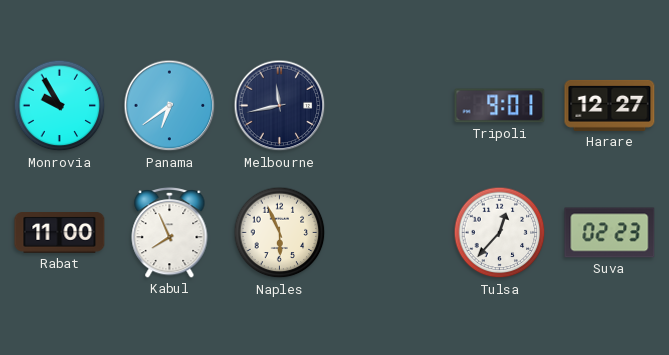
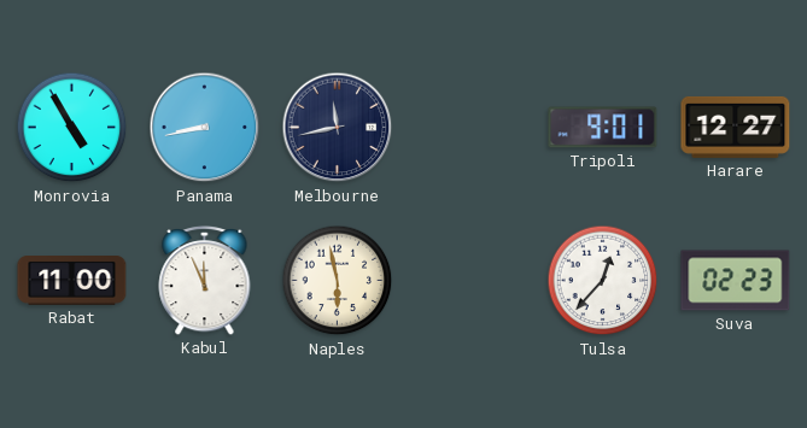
Monrovia: 9:55 -> 4:55 (72, 128)
Panama: 6:39 -> 8:43 (205, 128)
Kabul: 7:56 -> 11:56 (205, 280)
Naples: 5:56 -> 5:58 (338, 281)
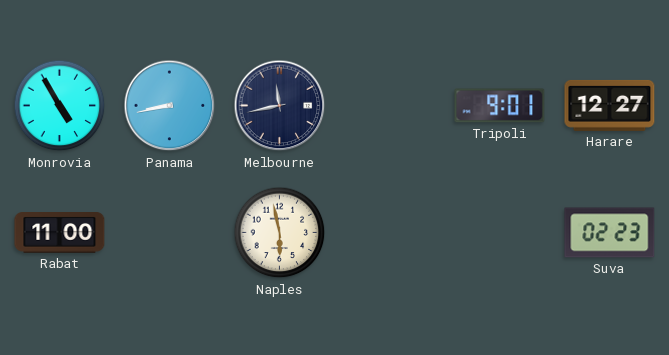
Kabul: 11:56 -> none (205, 280)
Tulsa: 12:37 -> none (603, 281)
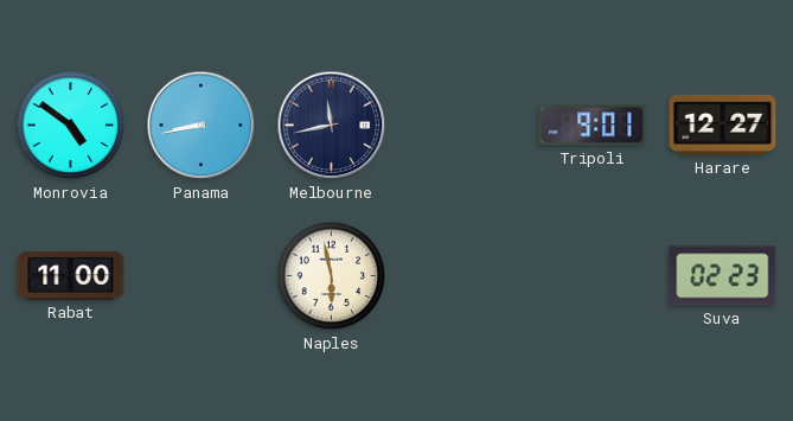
Monrovia: 4:55 -> 4:51 (71, 126)
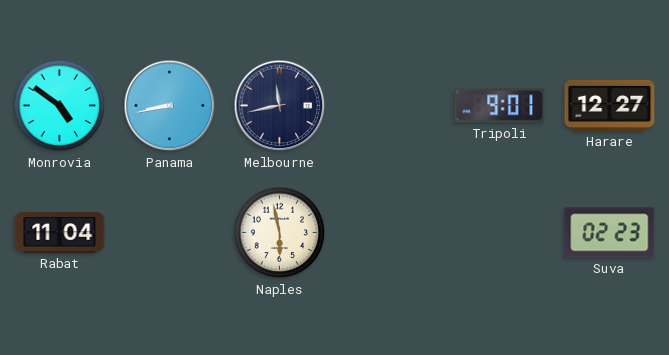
Rabat: 11:00 -> 11:04 (60, 233)
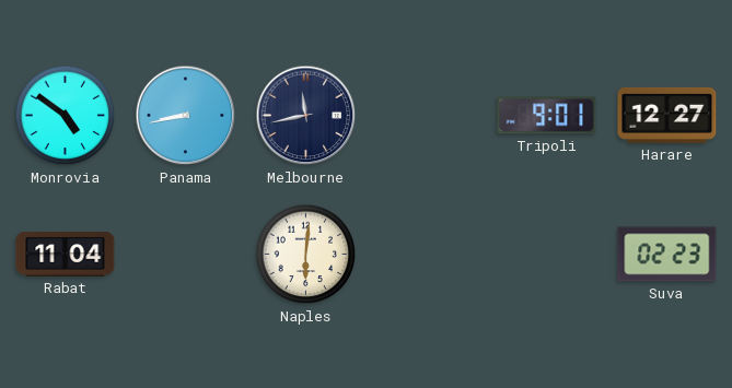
Naples: 5:58 -> 6:01 (306, 255)
